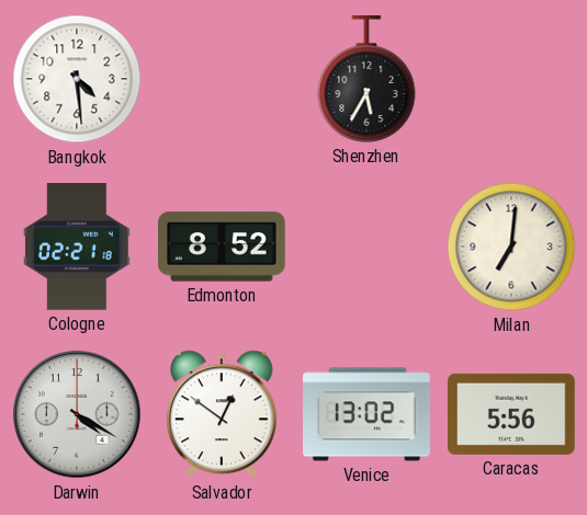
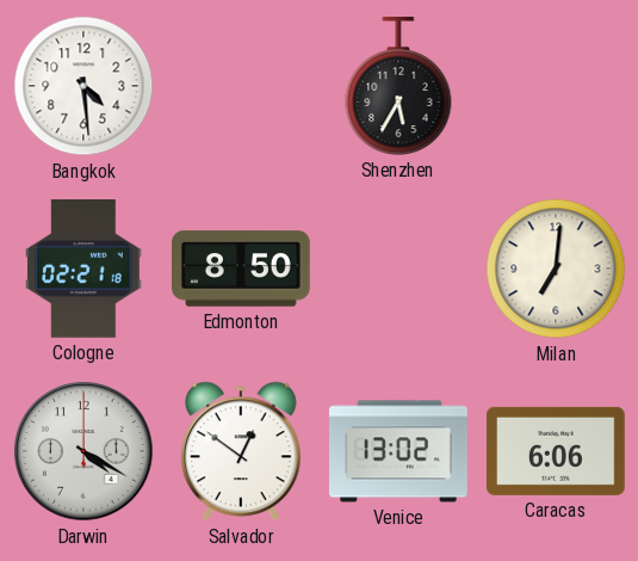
Edmonton: 8:52 -> 8:50 (242, 269)
Caracas: 5:56 -> 6:06 (556, 451)
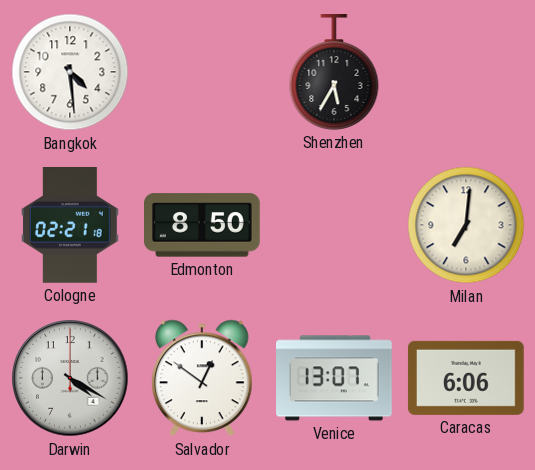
Venice: 13:02 -> 13:07 (335, 378)
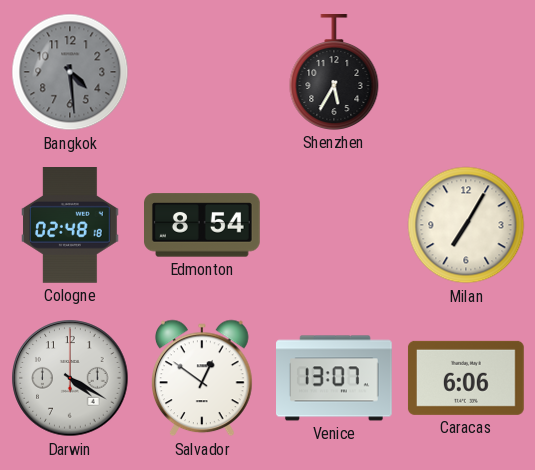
Bangkok dial: white -> grey (70, 72)
Cologne: 02:21 -> 02:48 (71, 226)
Edmonton: 8:50 -> 8:54 (203, 225)
Milan: 7:01 -> 7:05 (466, 225)
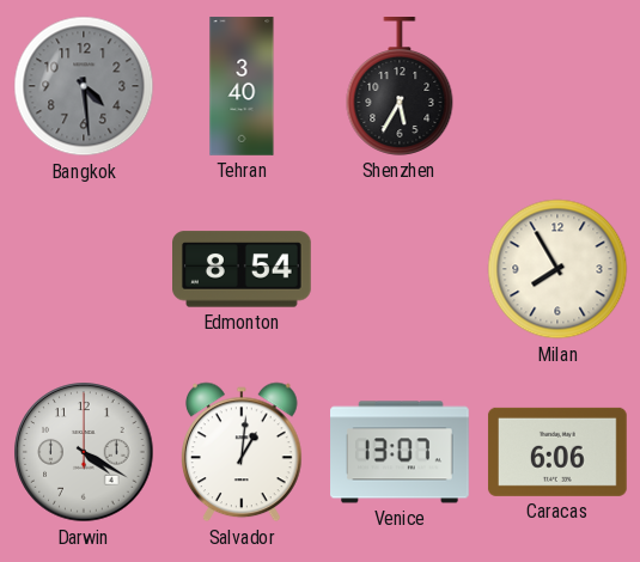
Tehran: none -> 3:40 (242, 86)
Cologne: 02:48 -> none (71, 226)
Milan: 7:05 -> 7:55 (557, 269)
Salvador: 12:51 -> 1:01 (243, 452)
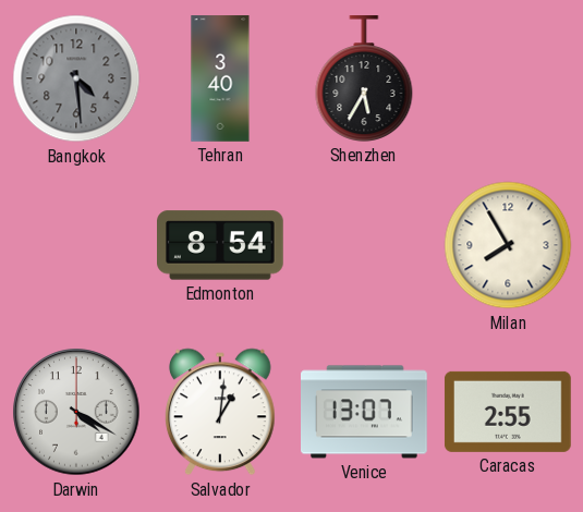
Caracas: 6:06 -> 2:55 (508, 412)
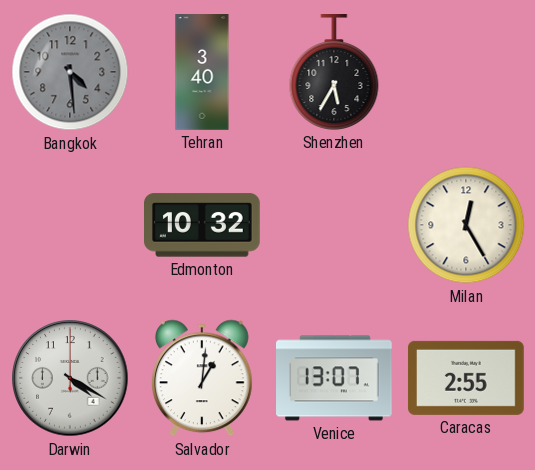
Edmonton: 8:54 -> 10:32 (203, 225)
Milan: 7:55 -> 12:25 (466, 225)
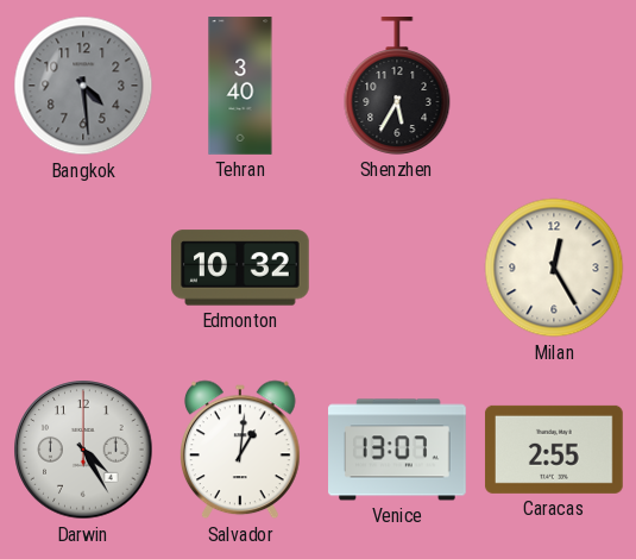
Darwin: 4:20 -> 4:25 (83, 450)
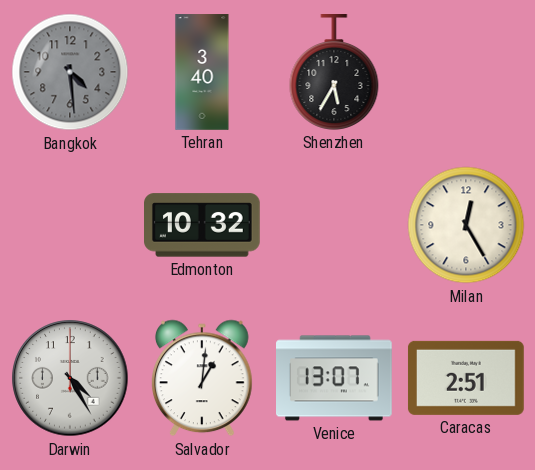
Caracas: 2:55 -> 2:51 (466, 378)
